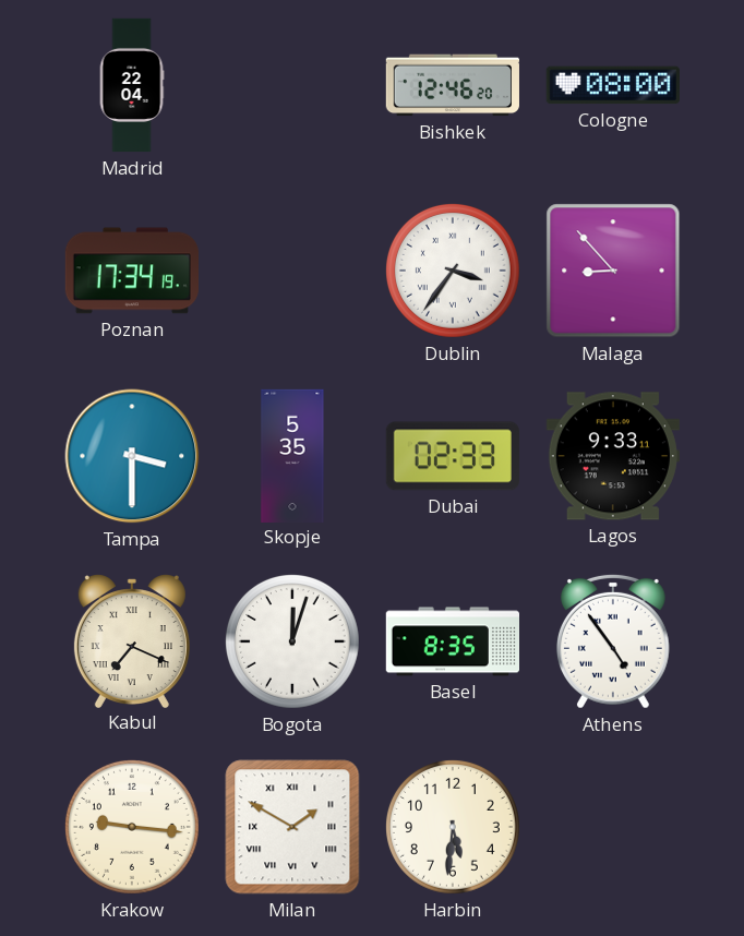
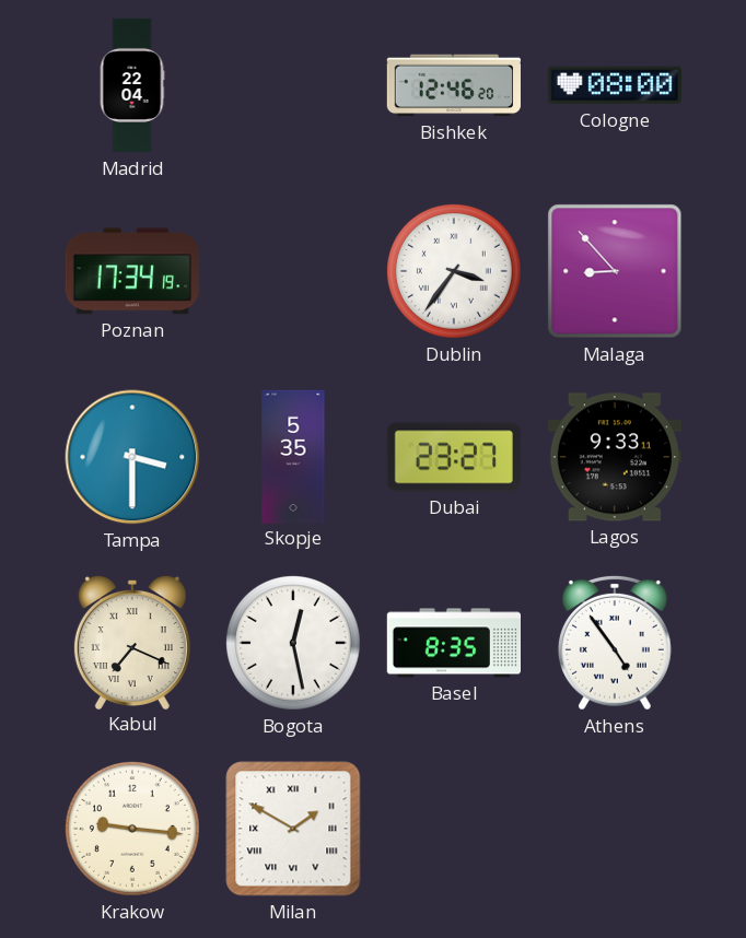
Dubai: 02:33 -> 23:27 (454, 457)
Bogota: 12:03 -> 12:28 (293, 643)
Harbin: 5:31 -> none (453, 827)
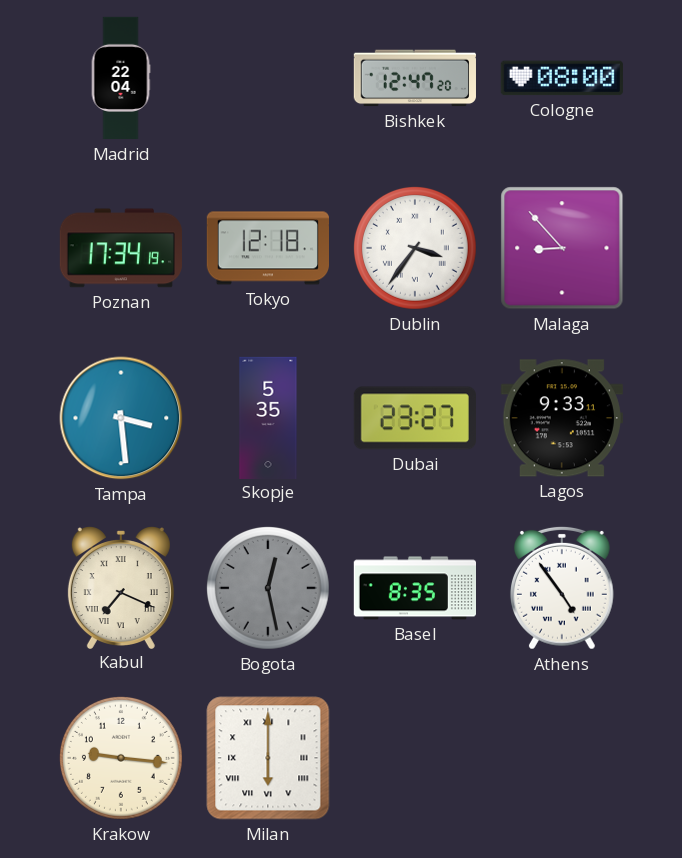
Bishkek: 12:46 -> 12:47 (415, 78)
Tokyo: none -> 12:18 (267, 248)
Tampa: 3:30 -> 3:29 (121, 418)
Bogota dial: white -> grey (268, 588)
Milan: 1:50 -> 6:00 (268, 758)
